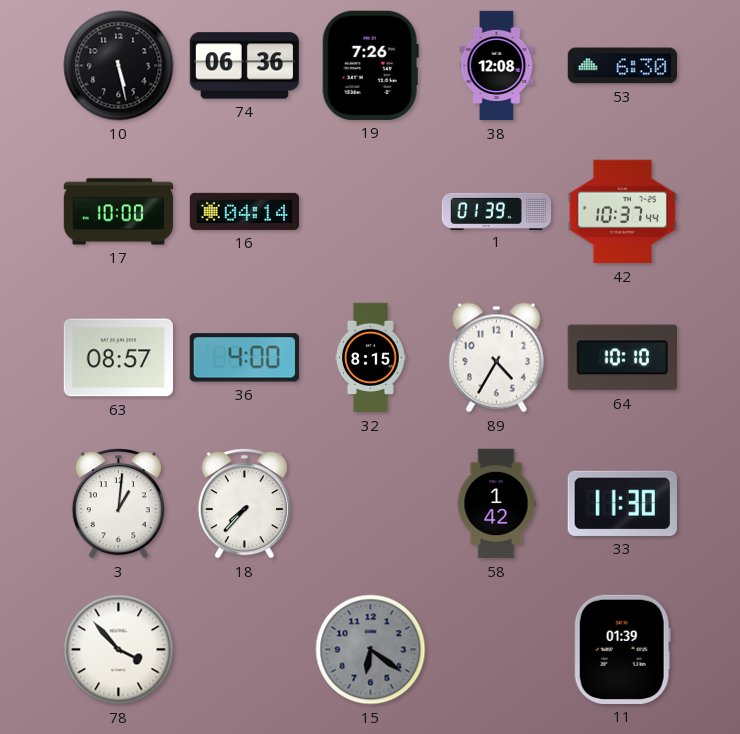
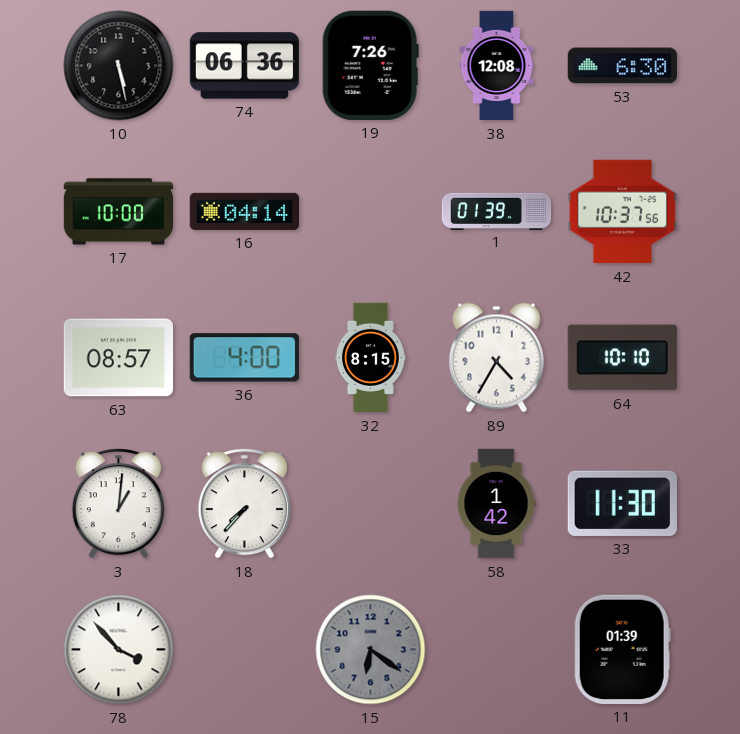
42: 10:37:44 -> 10:37:56 (622, 212)
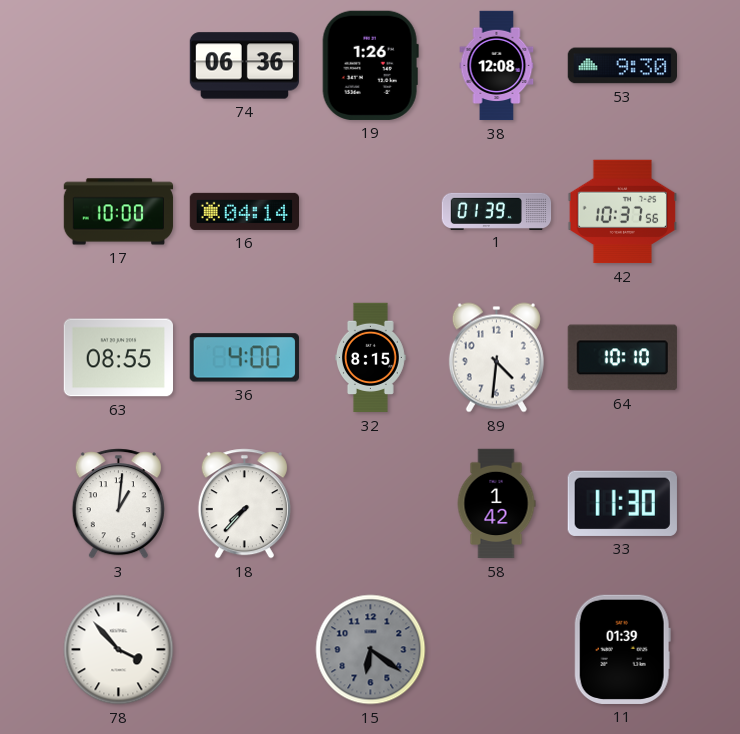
10: 5:28 -> none (119, 66)
19: 7:26 -> 1:26 (370, 65)
53: 6:30 -> 9:30 (622, 66)
63: 08:57 -> 08:55 (118, 358)
89: 4:35 -> 4:31 (496, 358)
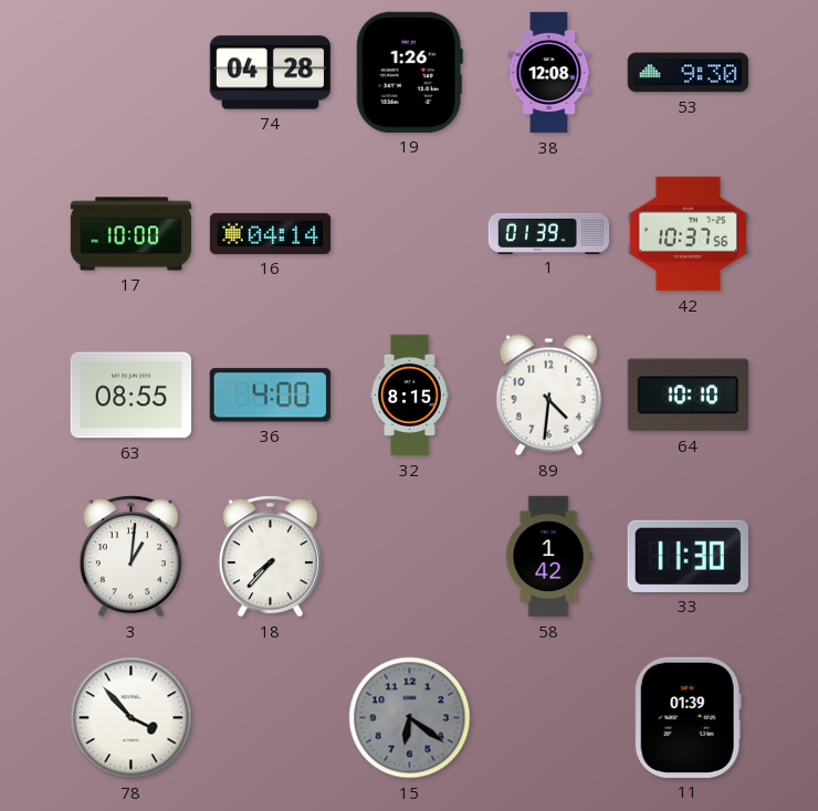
74: 06:36 -> 04:28 (270, 73)
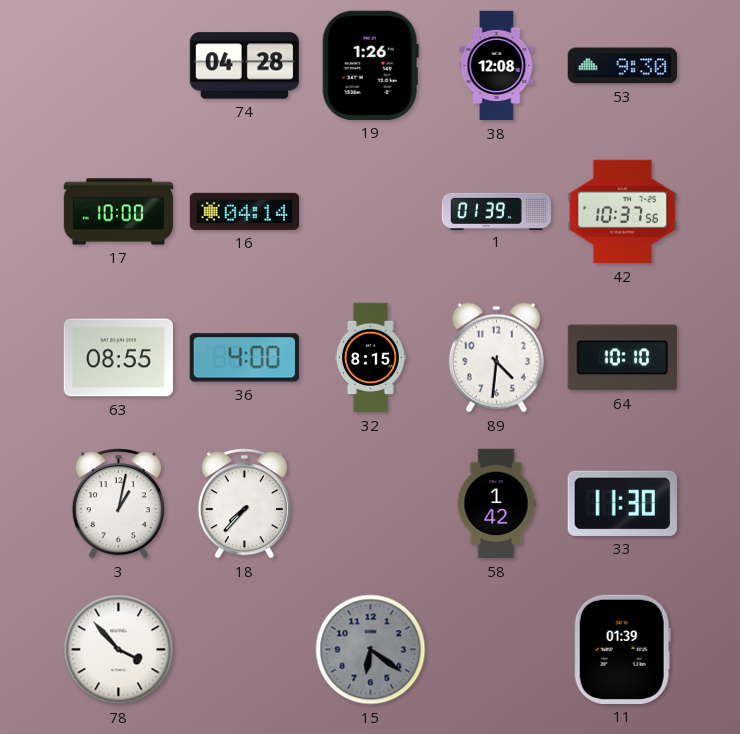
3: 1:01 -> 1:02 (118, 504)
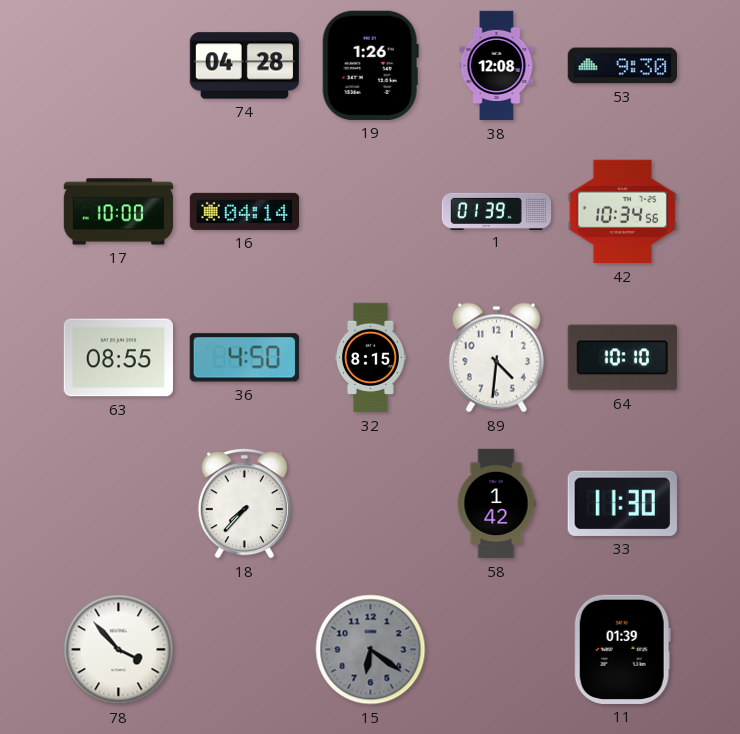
42: 10:37 -> 10:34 (622, 212)
36: 4:00 -> 4:50 (244, 358)
3: 1:02 -> none (118, 504)
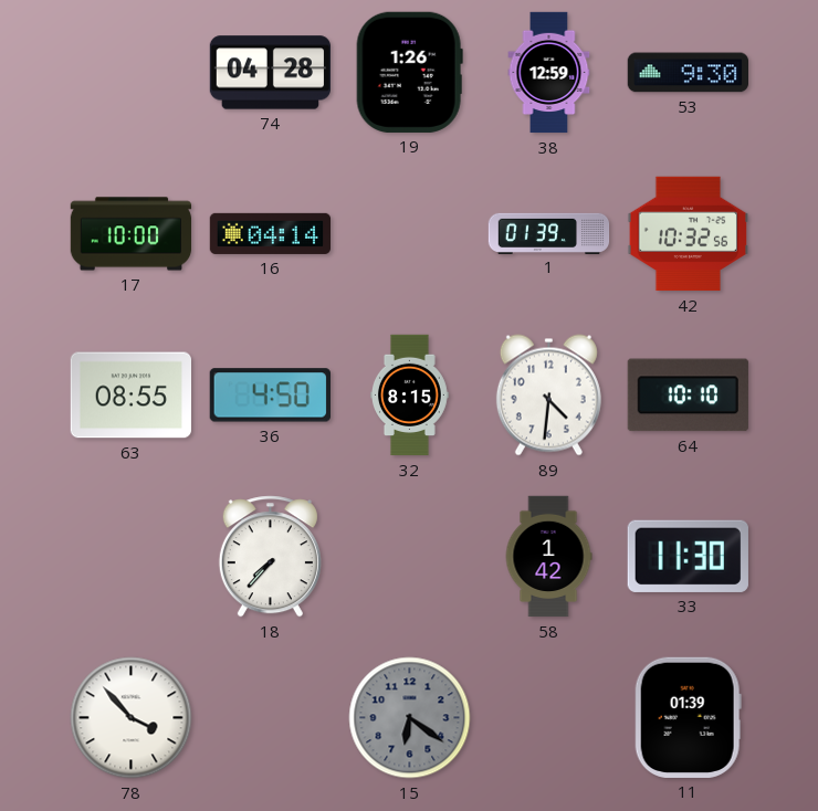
38: 12:08 -> 12:59 (549, 73)
42: 10:34 -> 10:32 (688, 234)
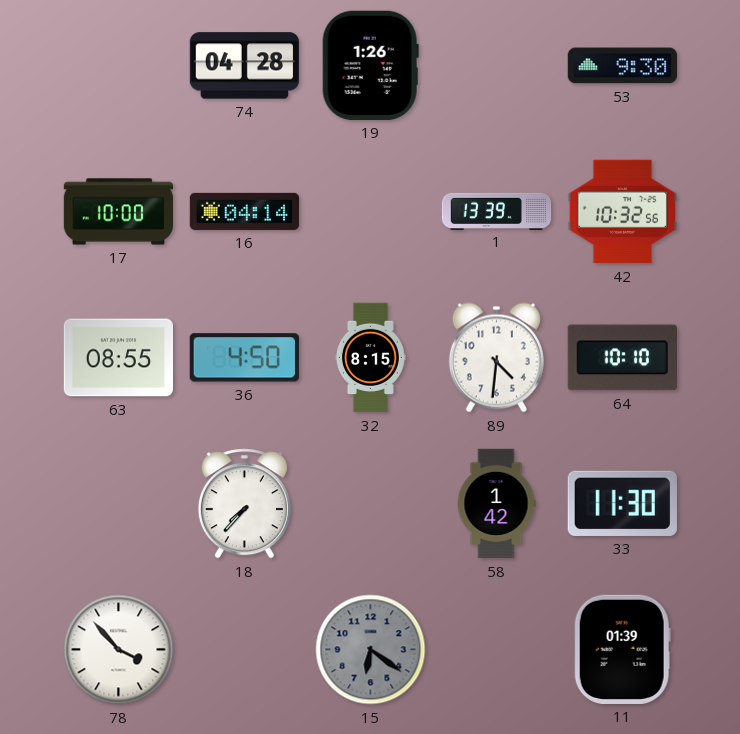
38: 12:59 -> none (549, 73)
1: 01:39 -> 13:39 (497, 211)
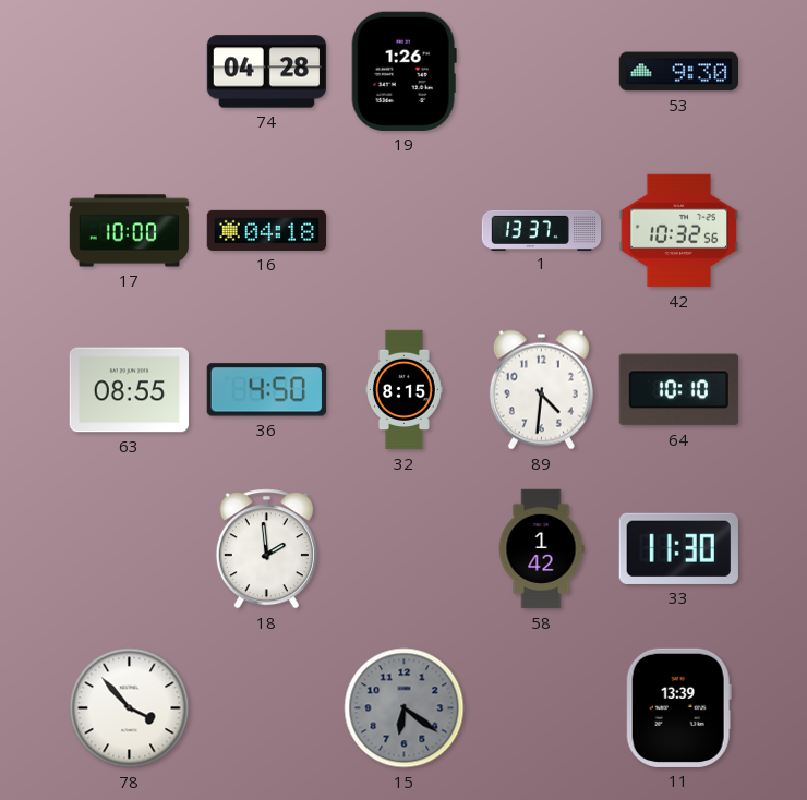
16: 04:14 -> 04:18 (266, 230)
1: 13:39 -> 13:37 (542, 230)
18: 7:37 -> 1:59 (266, 549)
11: 01:39 -> 13:39 (678, 707)
